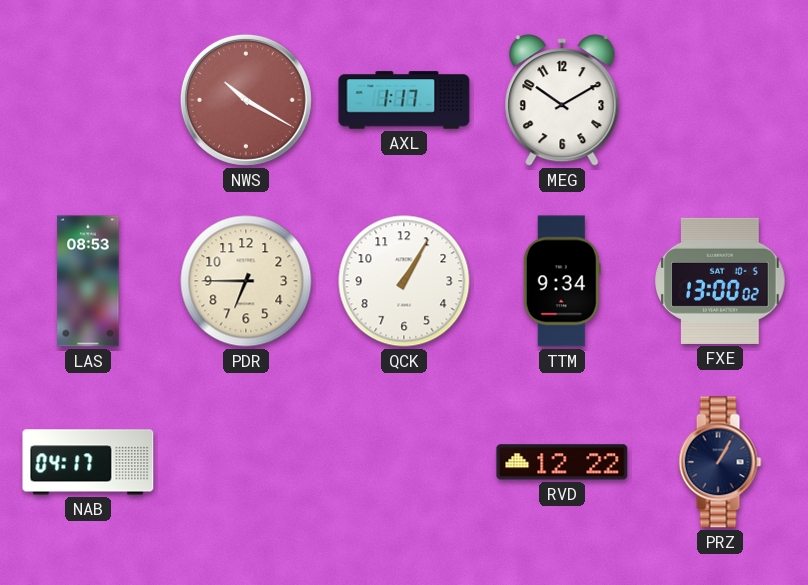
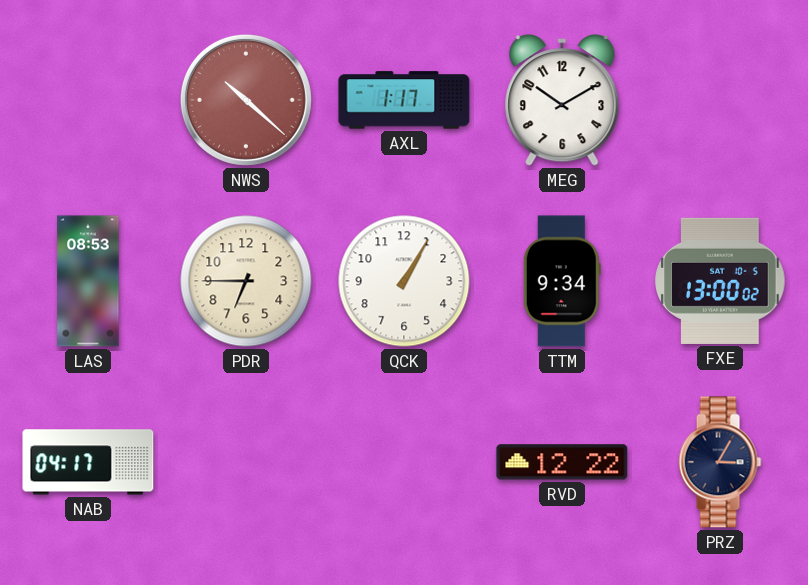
NWS: 10:20 -> 10:22 (246, 100)
PRZ: 1:05 -> 3:05 (720, 462)
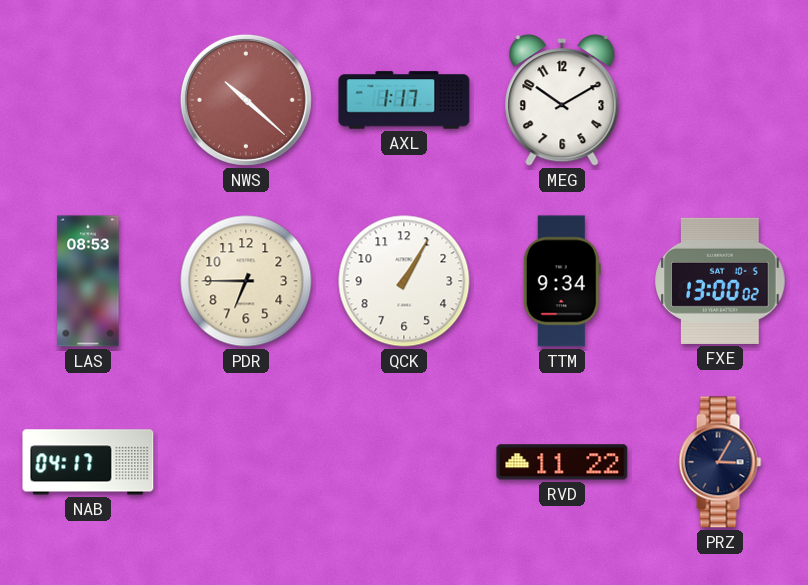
RVD: 12:22 -> 11:22 (562, 462)
